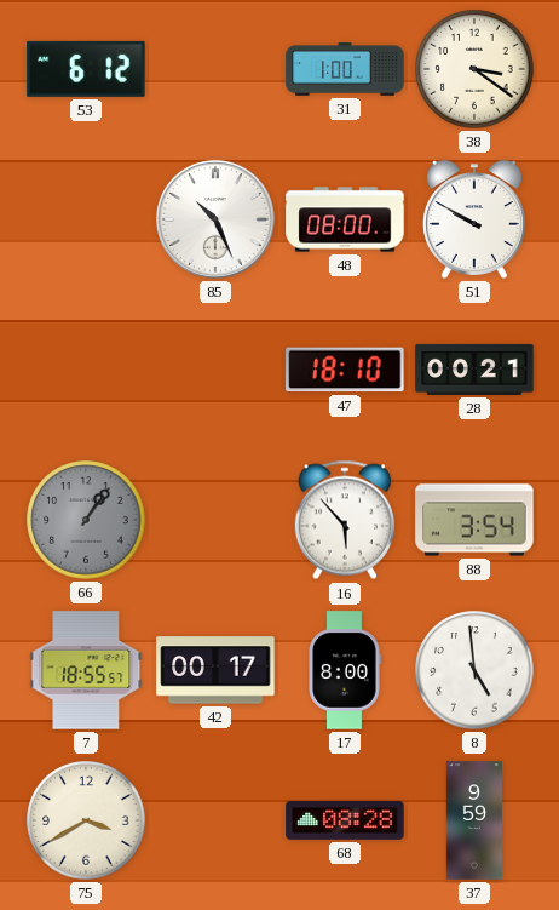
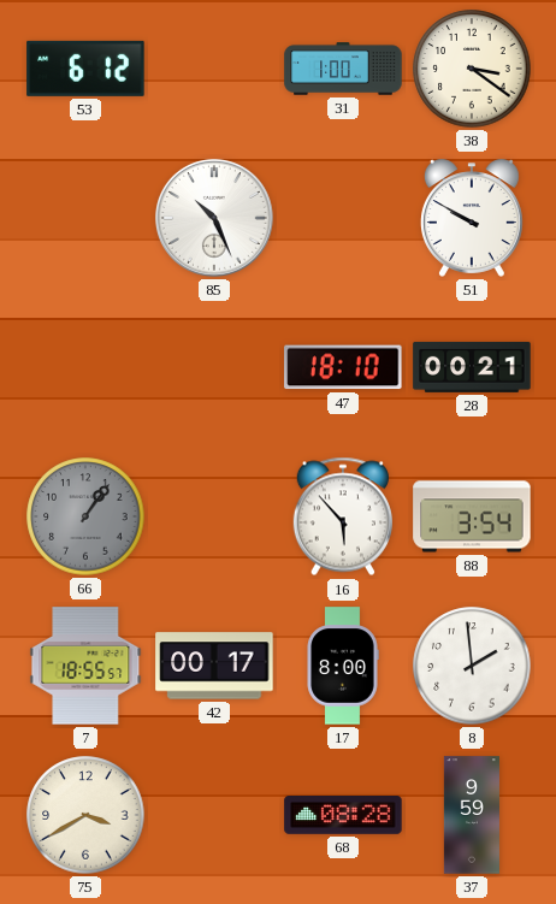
48: 08:00 -> none (345, 219)
8: 4:59 -> 1:59 (472, 666)
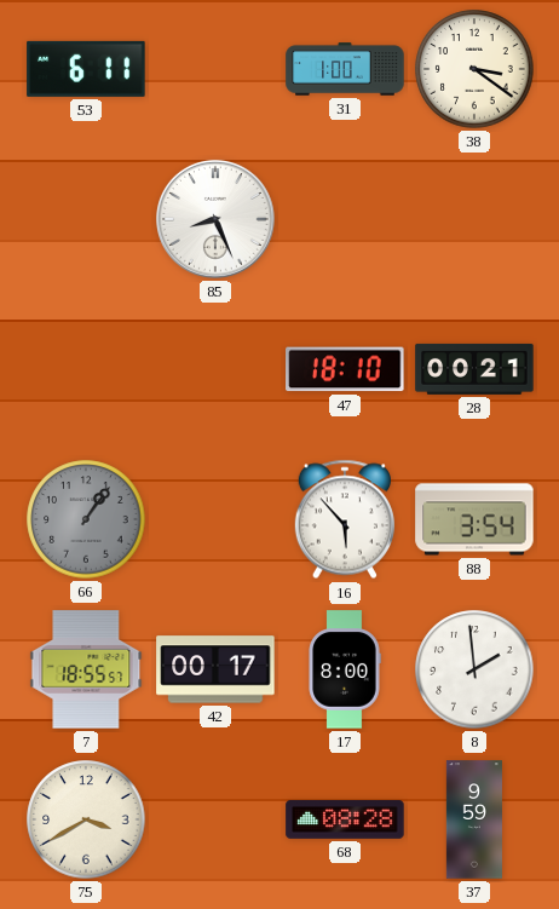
53: 6:12 -> 6:11 (86, 69)
85: 10:26 -> 8:26 (215, 219)
51: 9:50 -> none (472, 218)
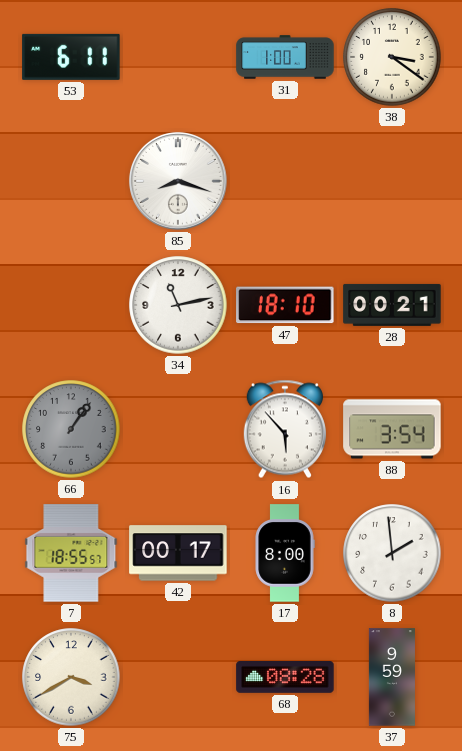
85: 8:26 -> 8:18 (178, 181)
34: none -> 11:13 (178, 305)
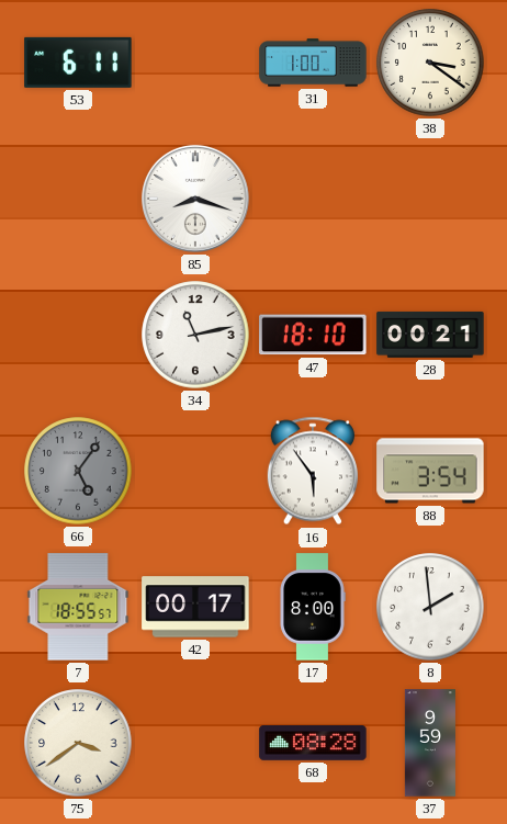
66: 1:06 -> 5:06 (78, 471)
16: 5:53 -> 5:54 (313, 471)
75: 3:40 -> 3:39 (78, 743)
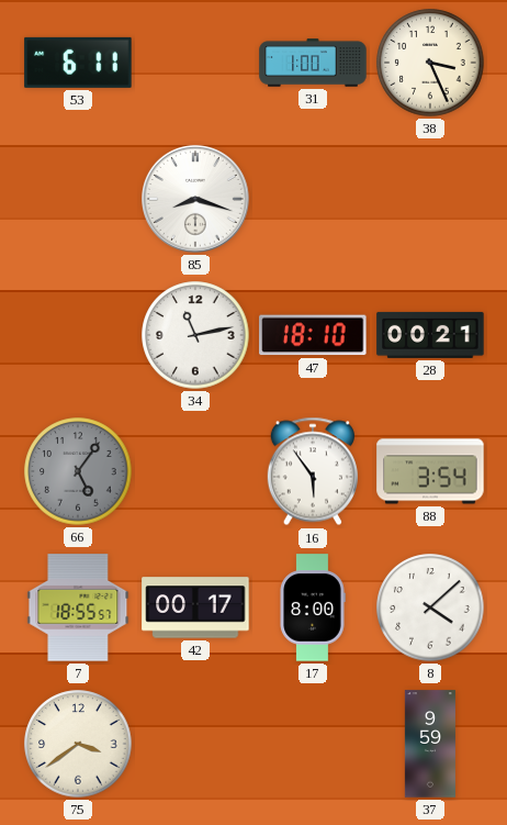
38: 3:21 -> 3:26 (430, 63)
8: 1:59 -> 4:08 (430, 607)
68: 08:28 -> none (313, 744)
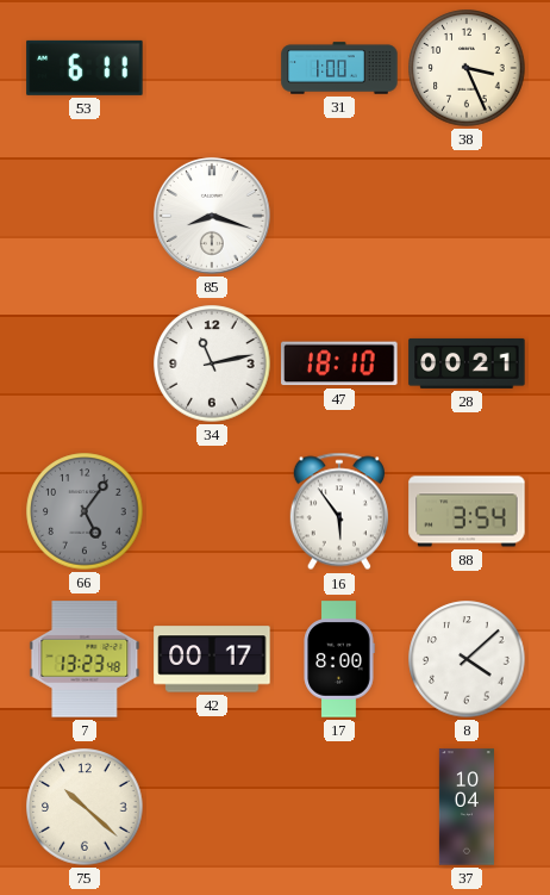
7: 18:55 -> 13:23 (85, 659)
75: 3:39 -> 10:22 (85, 807)
37: 9:59 -> 10:04 (467, 807)
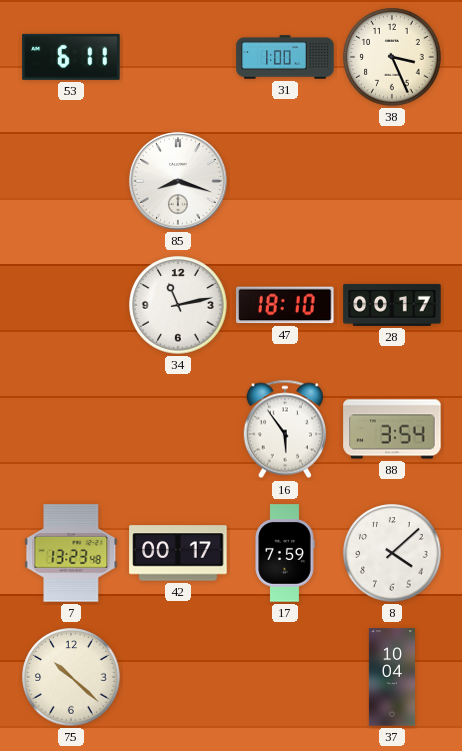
28: 00:21 -> 00:17 (392, 305)
66: 5:06 -> none (85, 511)
17: 8:00 -> 7:59 (285, 553)
